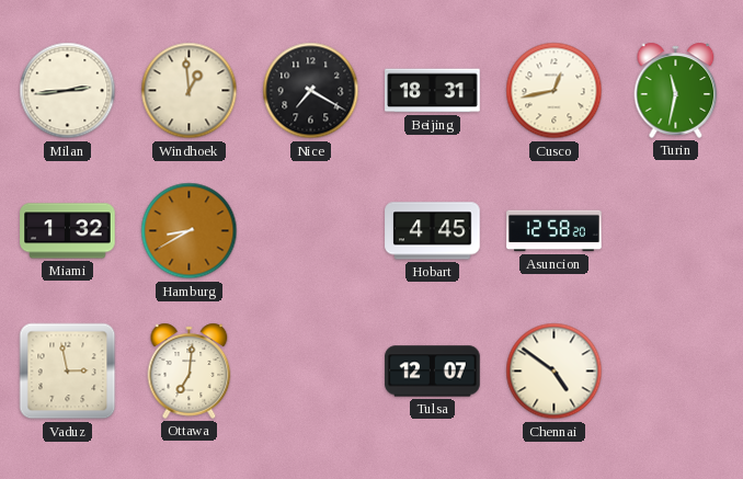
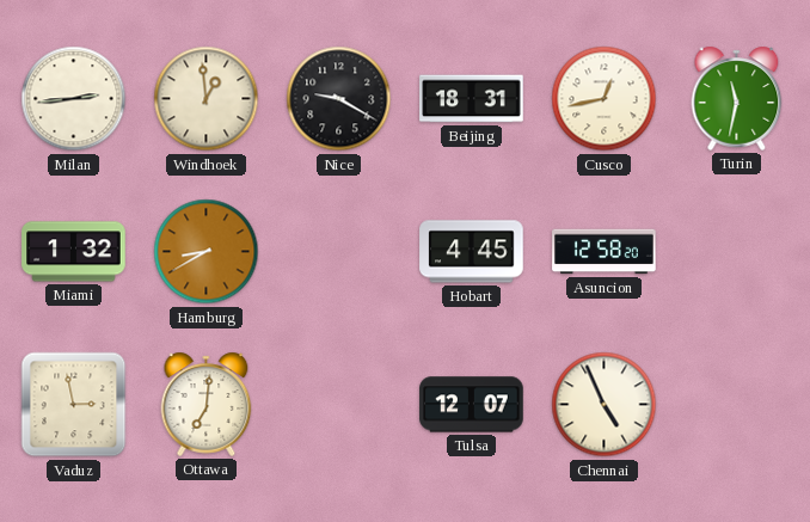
Nice: 7:20 -> 9:20 (339, 99)
Chennai: 4:51 -> 4:56 (605, 405)
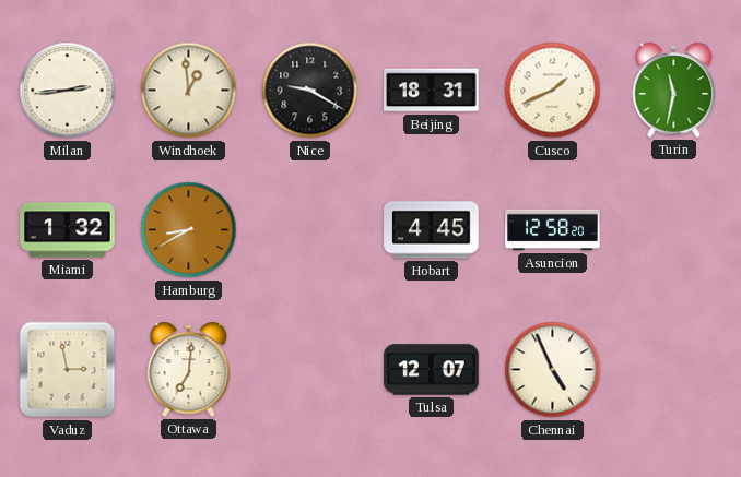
Cusco: 12:43 -> 1:41 (553, 91)
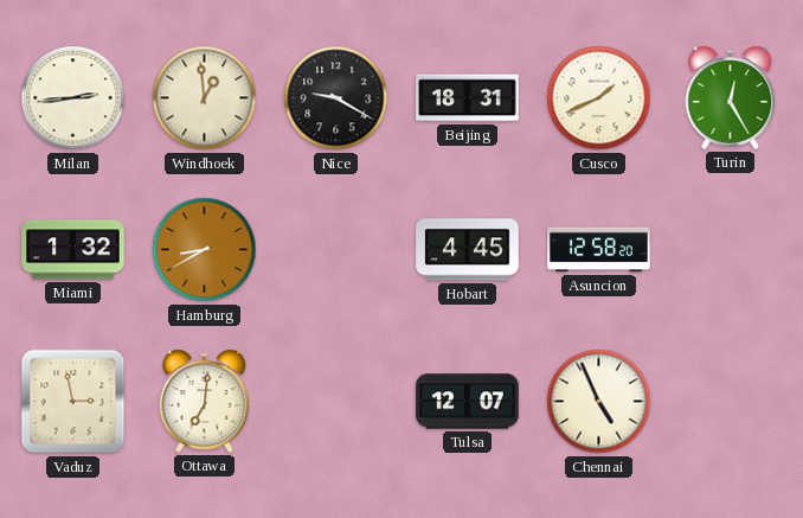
Turin: 11:32 -> 12:25 (731, 97)
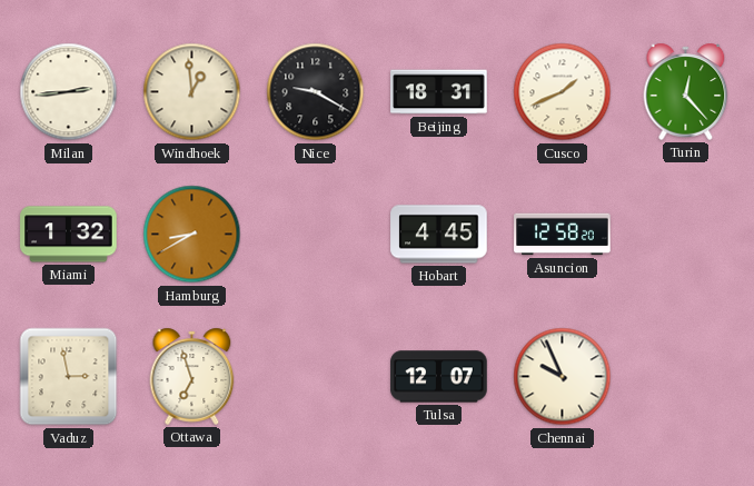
Turin: 12:25 -> 12:23 (686, 91)
Ottawa: 7:01 -> 6:57 (192, 376)
Chennai: 4:56 -> 9:56 (563, 377)
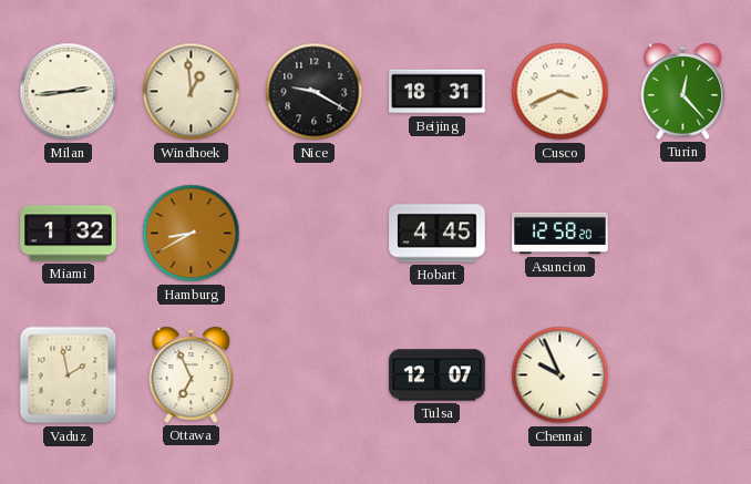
Cusco: 1:41 -> 3:41 (560, 92)
Vaduz: 2:58 -> 1:58 (69, 375)
Ottawa: 6:57 -> 6:56 (192, 374)
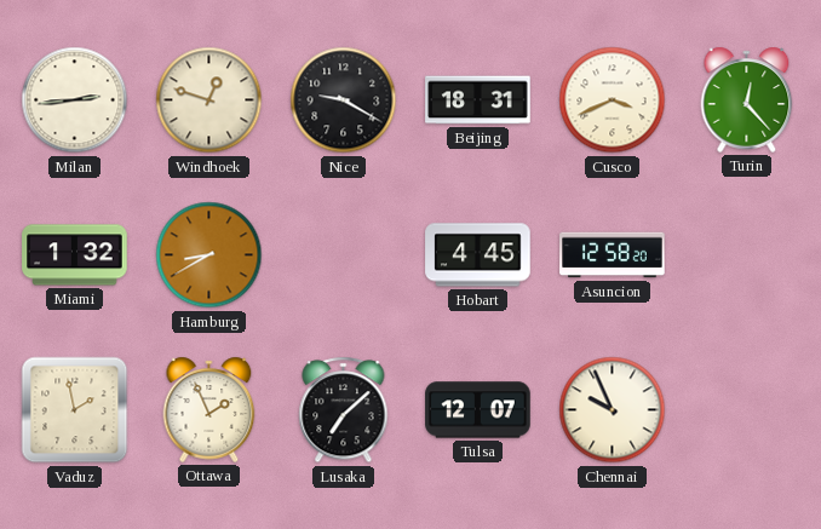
Windhoek: 12:59 -> 12:48 (209, 100)
Ottawa: 6:56 -> 1:56 (209, 409)
Lusaka: none -> 7:08 (344, 410)
